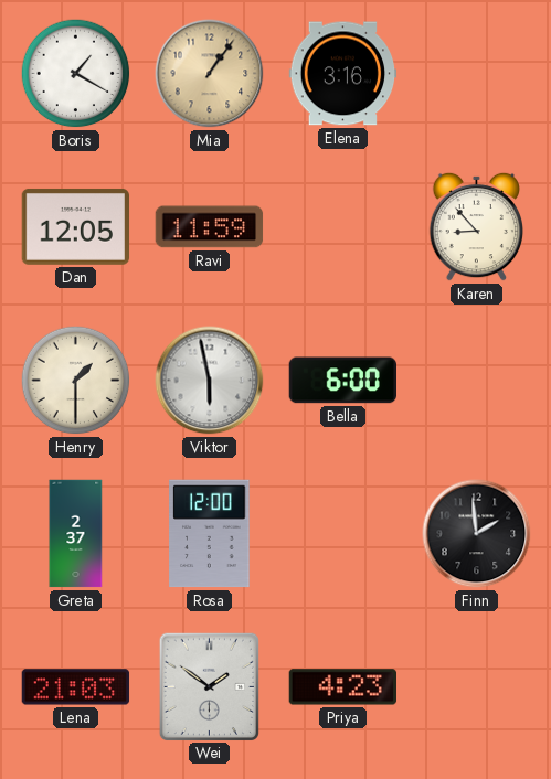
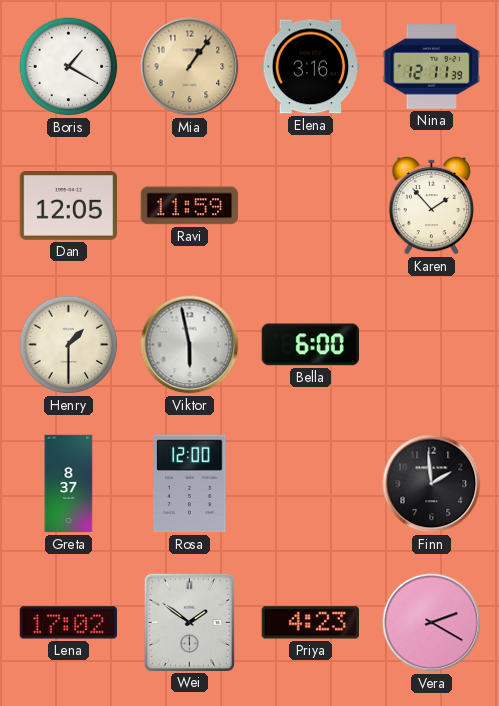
Nina: none -> 12:11 (432, 67)
Karen: 8:53 -> 1:53 (431, 205)
Greta: 2:37 -> 8:37 (69, 484)
Lena: 21:03 -> 17:02 (69, 623)
Vera: none -> 2:20 (432, 623)
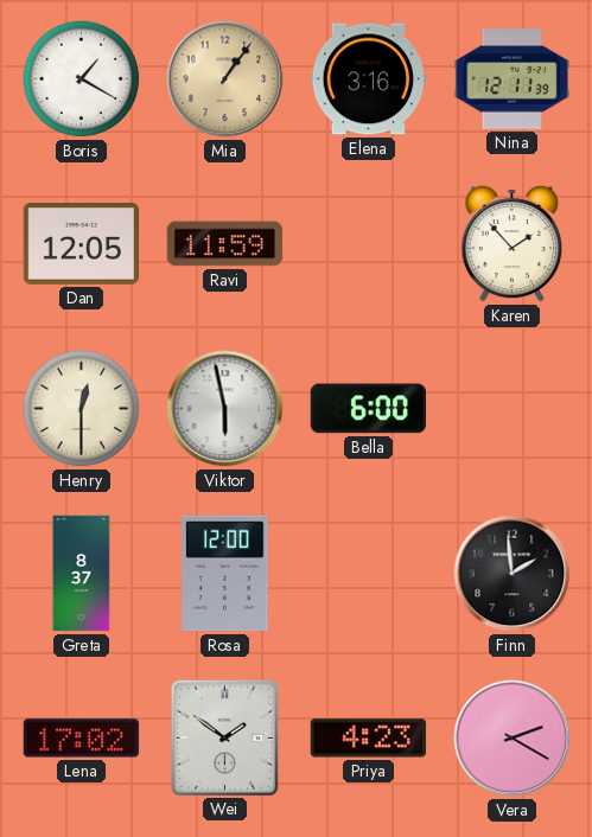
Henry: 1:30 -> 12:30 (82, 409)
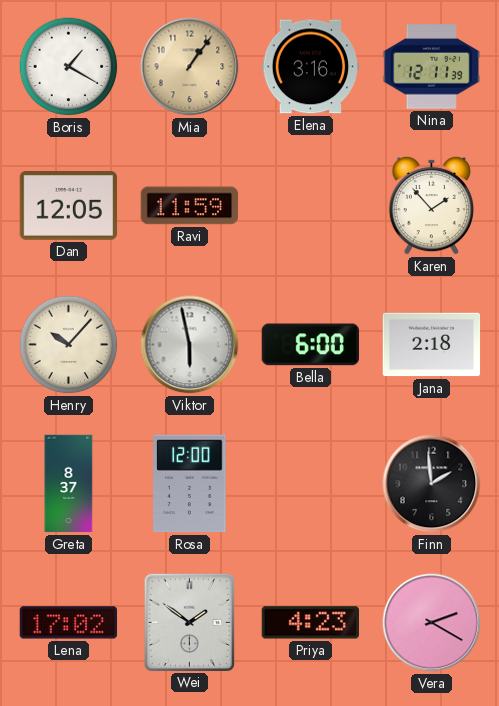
Henry: 12:30 -> 10:07 (69, 345)
Jana: none -> 2:18 (432, 345)
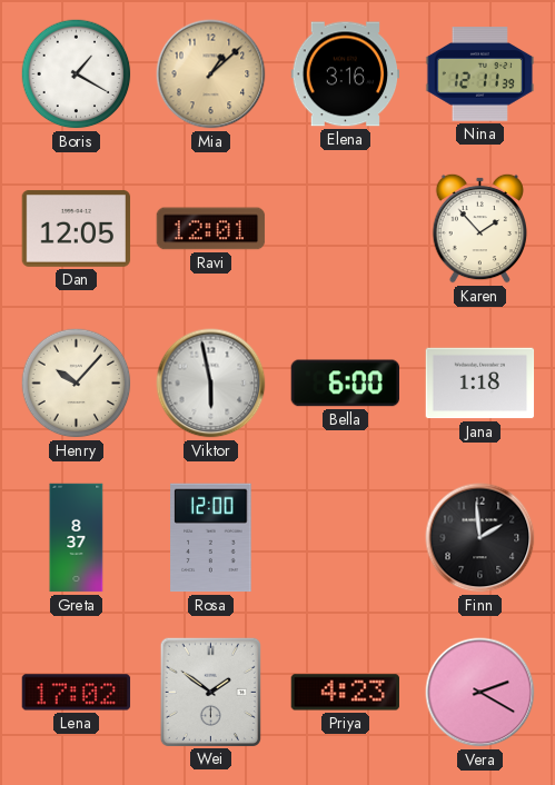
Mia: 1:06 -> 1:08 (211, 74)
Ravi: 11:59 -> 12:01 (211, 229)
Jana: 2:18 -> 1:18 (480, 384)
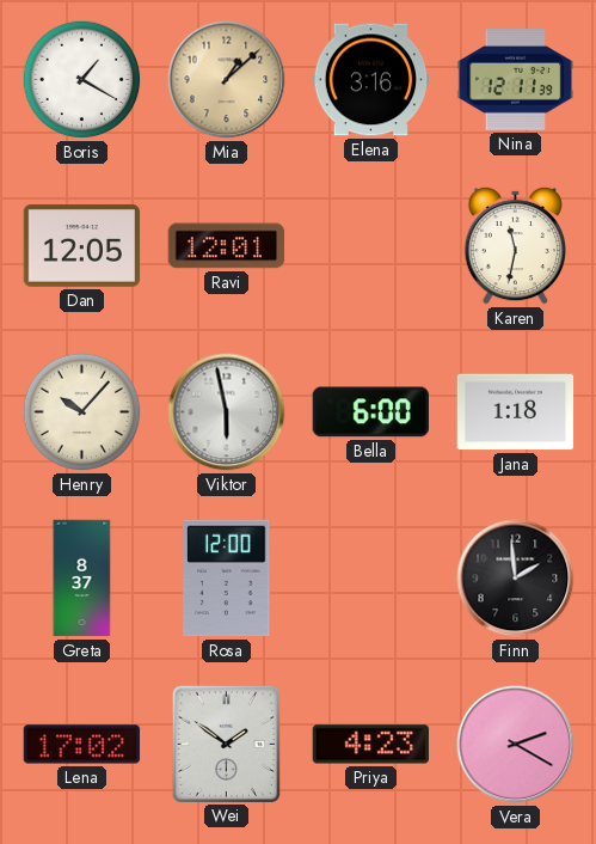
Karen: 1:53 -> 11:32 (515, 245)
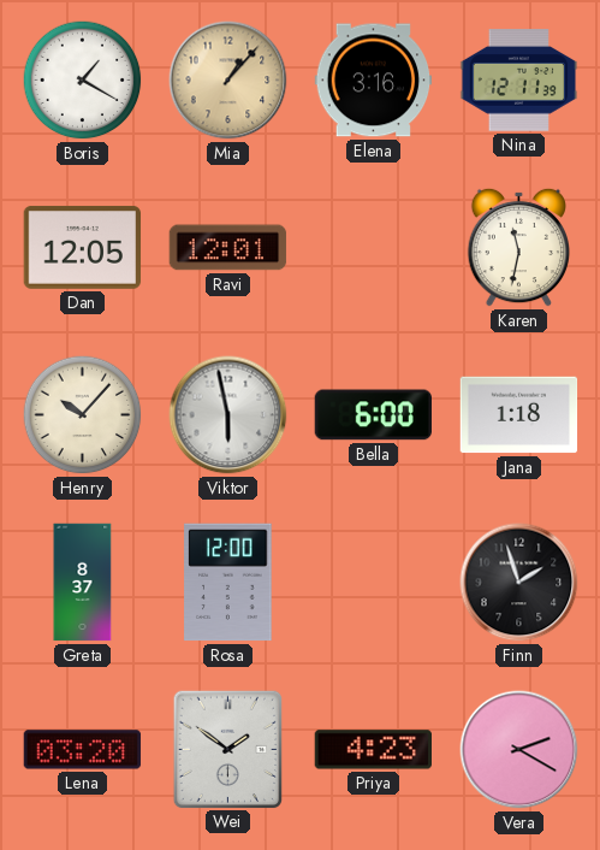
Mia: 1:08 -> 1:07 (228, 81)
Finn: 1:59 -> 1:57 (519, 583)
Lena: 17:02 -> 03:20 (83, 750)
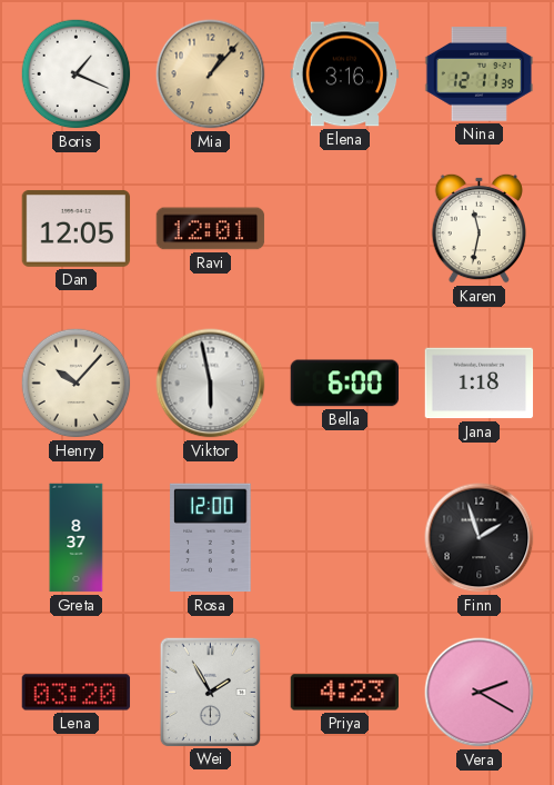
Boris: 1:20 -> 1:19 (77, 74)
Wei: 1:51 -> 1:55 (210, 692)
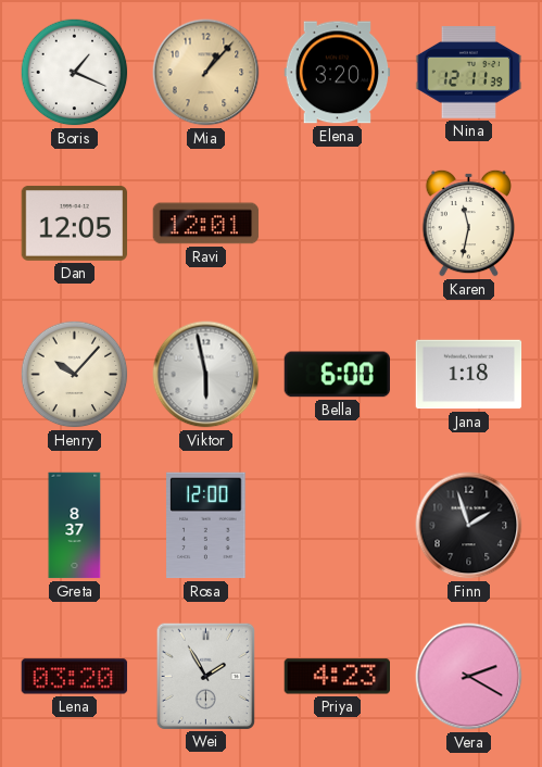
Elena: 3:16 -> 3:20 (338, 73)
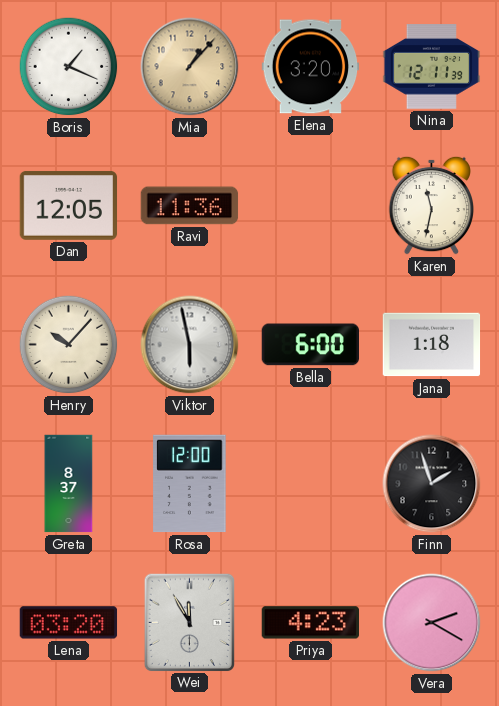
Ravi: 12:01 -> 11:36 (190, 206)
Wei: 1:55 -> 11:55 (189, 622)
